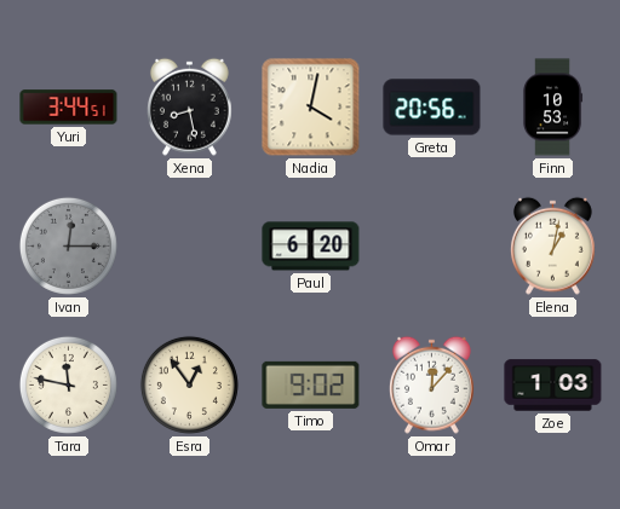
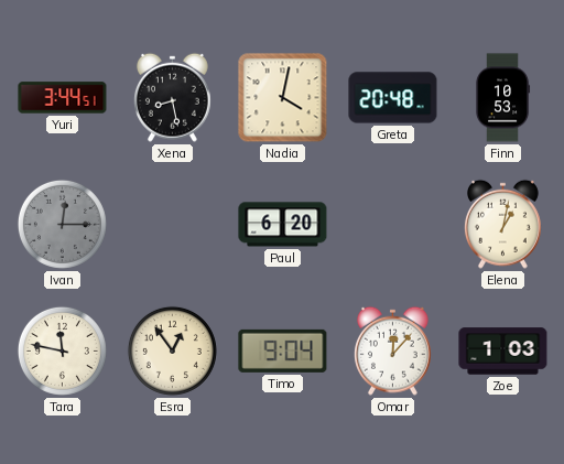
Greta: 20:56 -> 20:48 (393, 98)
Timo: 9:02 -> 9:04 (283, 350)
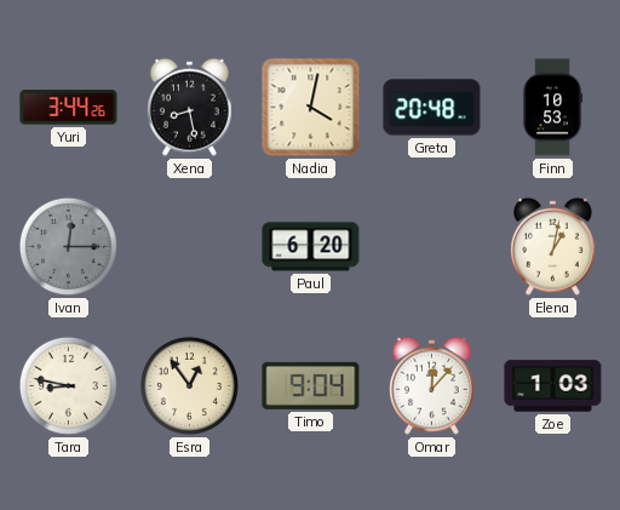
Yuri: 3:44:51 -> 3:44:26 (69, 108)
Tara: 11:47 -> 8:47 (68, 385)
